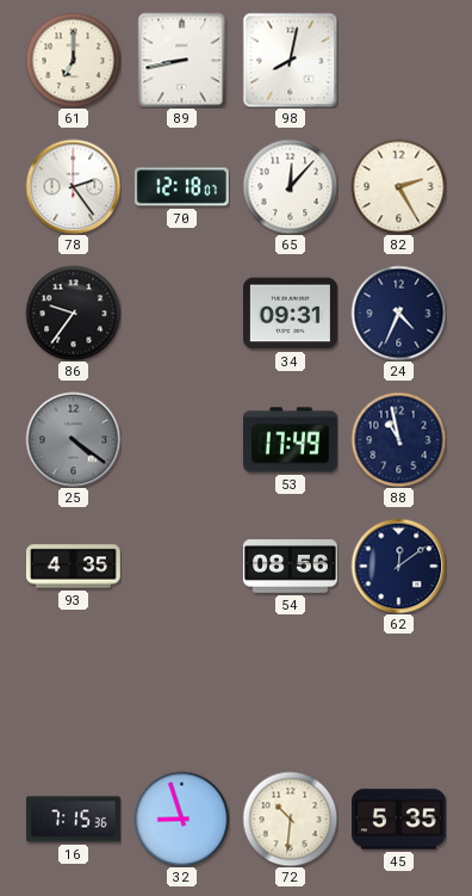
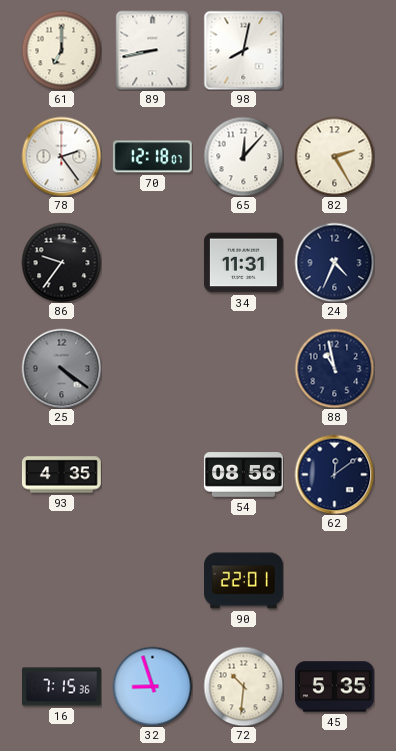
34: 09:31 -> 11:31 (243, 263)
53: 17:49 -> none (290, 440)
90: none -> 22:01 (244, 581)
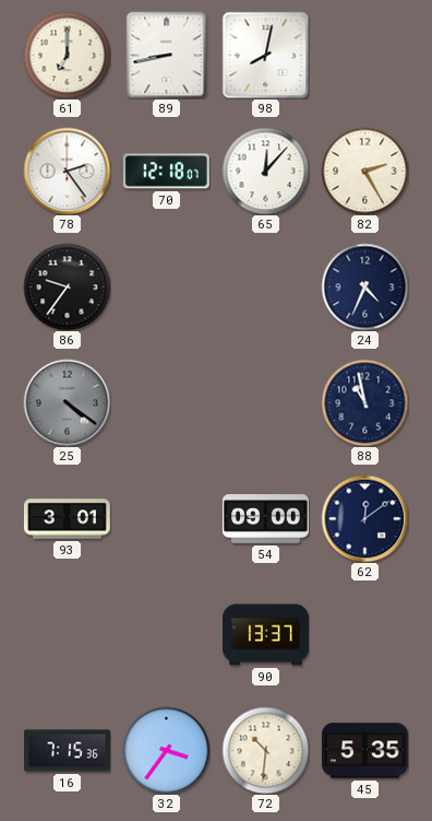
34: 11:31 -> none (243, 263)
93: 4:35 -> 3:01 (67, 519)
54: 08:56 -> 09:00 (265, 519)
90: 22:01 -> 13:37 (266, 635)
32: 8:57 -> 3:36 (166, 750)
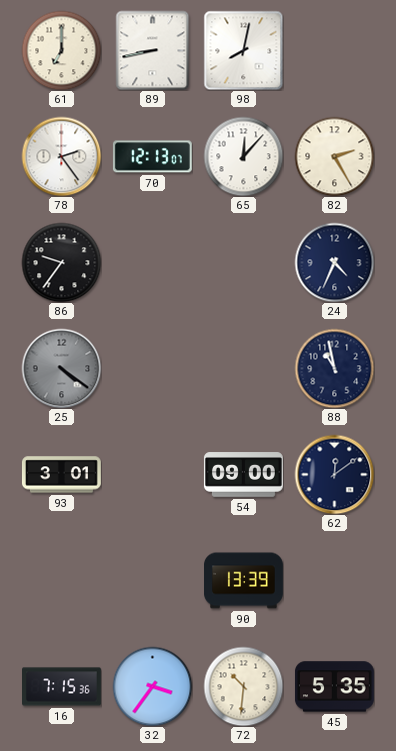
70: 12:18 -> 12:13 (152, 157)
90: 13:37 -> 13:39 (244, 581)
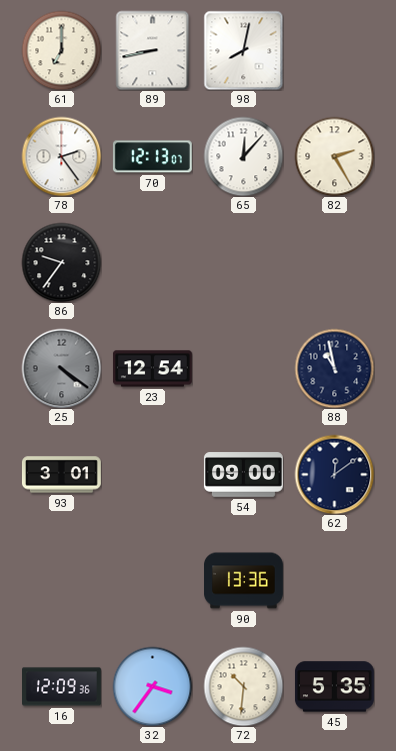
24: 4:34 -> none (334, 262)
23: none -> 12:54 (152, 369)
90: 13:39 -> 13:36 (244, 581)
16: 7:15 -> 12:09 (62, 687)
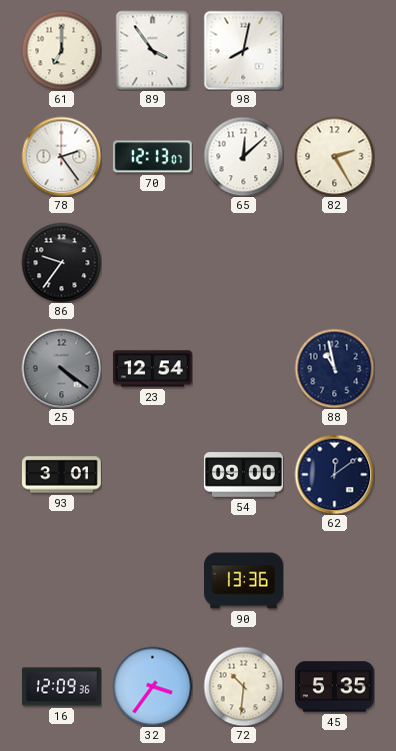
89: 8:43 -> 3:54 (153, 50)
65: 12:07 -> 12:08 (243, 156)
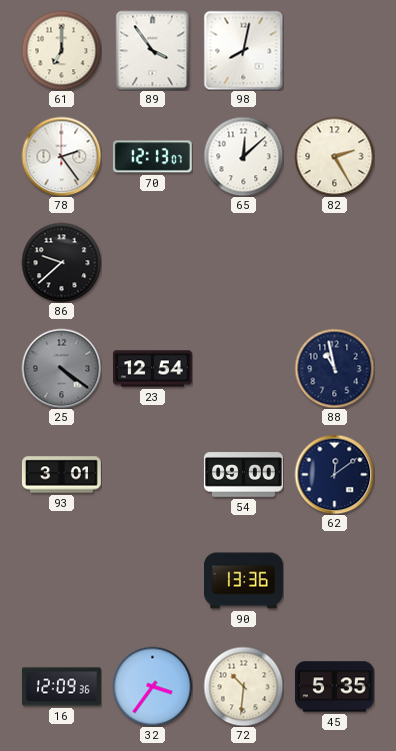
86: 9:36 -> 9:38 (61, 262)
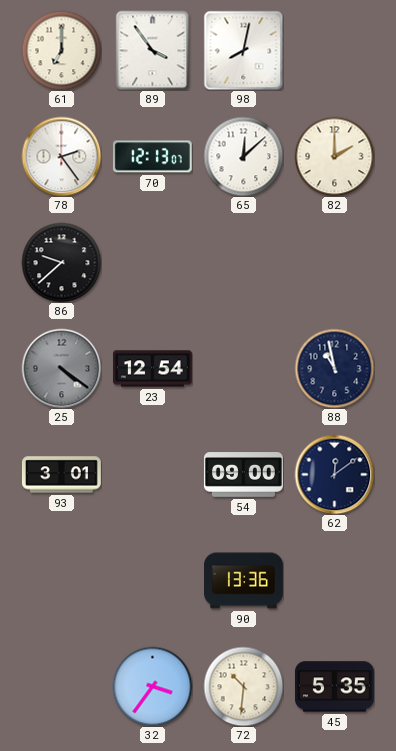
82: 2:25 -> 2:00 (334, 156)
16: 12:09 -> none (62, 687)
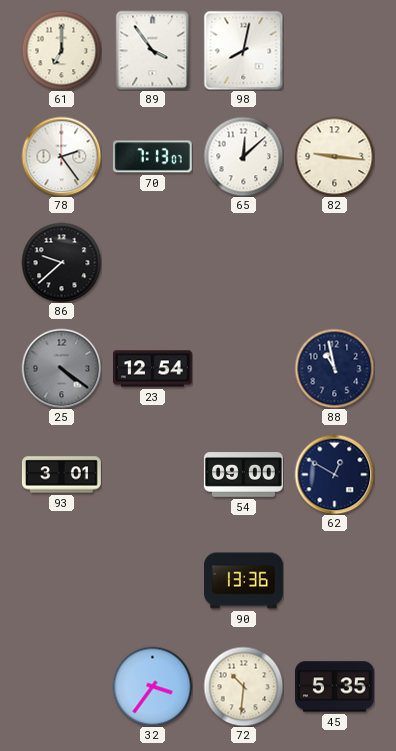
70: 12:13 -> 7:13 (152, 157)
82: 2:00 -> 9:16 (334, 156)
62: 12:09 -> 12:50 (334, 474)
